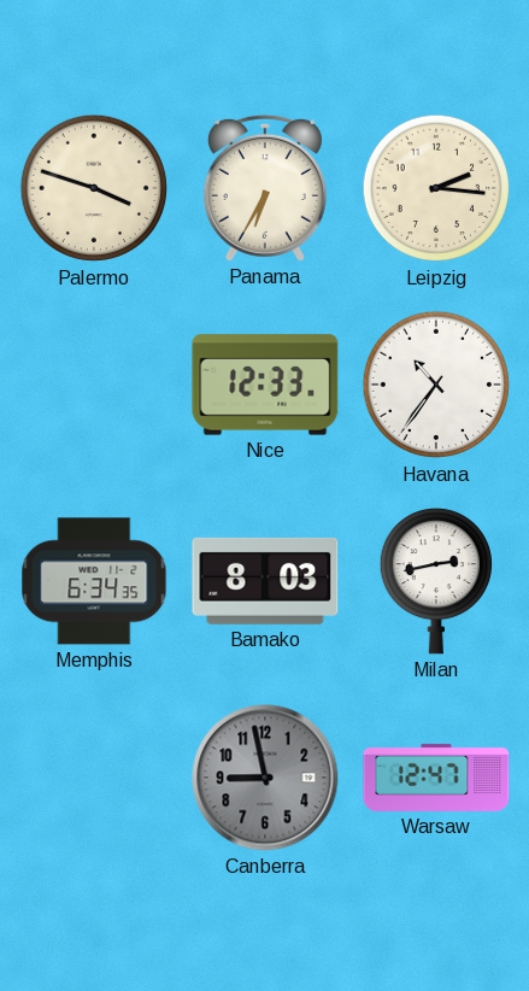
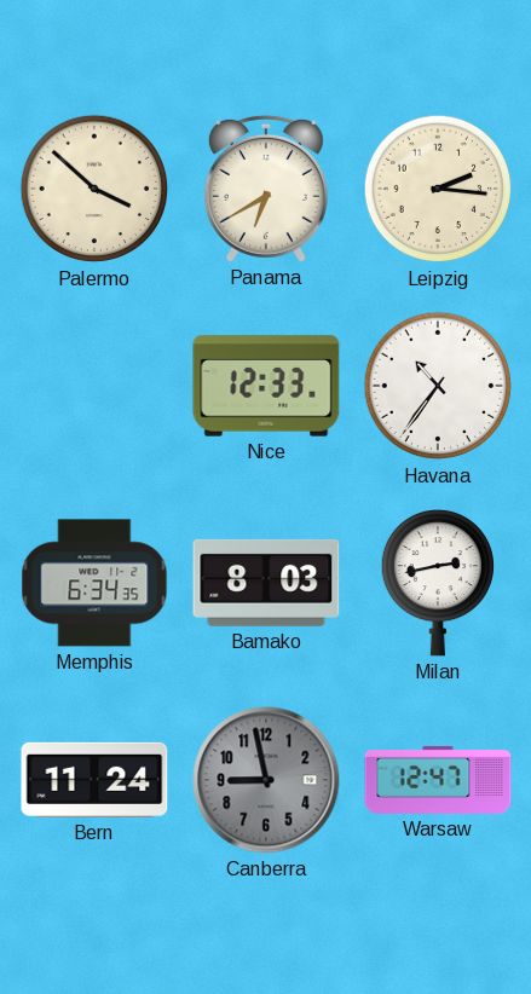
Palermo: 3:48 -> 3:52 (94, 189)
Panama: 6:35 -> 6:40 (266, 189)
Bern: none -> 11:24 (94, 780)
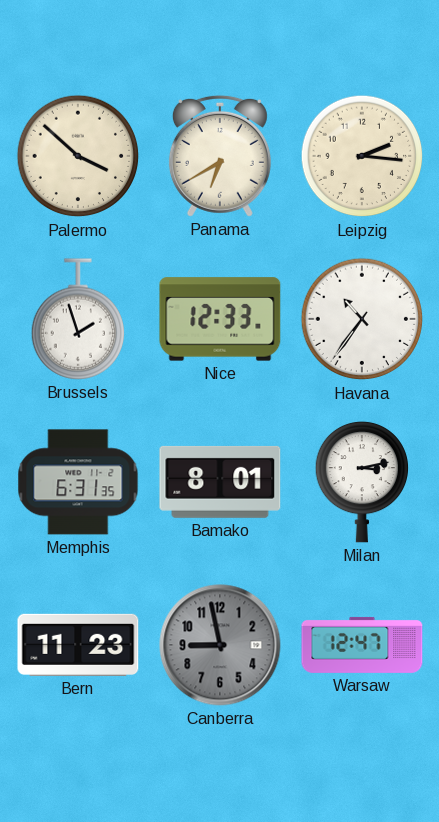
Brussels: none -> 1:57 (77, 319)
Memphis: 6:34 -> 6:31 (78, 482)
Bamako: 8:03 -> 8:01 (220, 482)
Milan: 2:43 -> 3:13 (361, 482)
Bern: 11:24 -> 11:23 (78, 645)
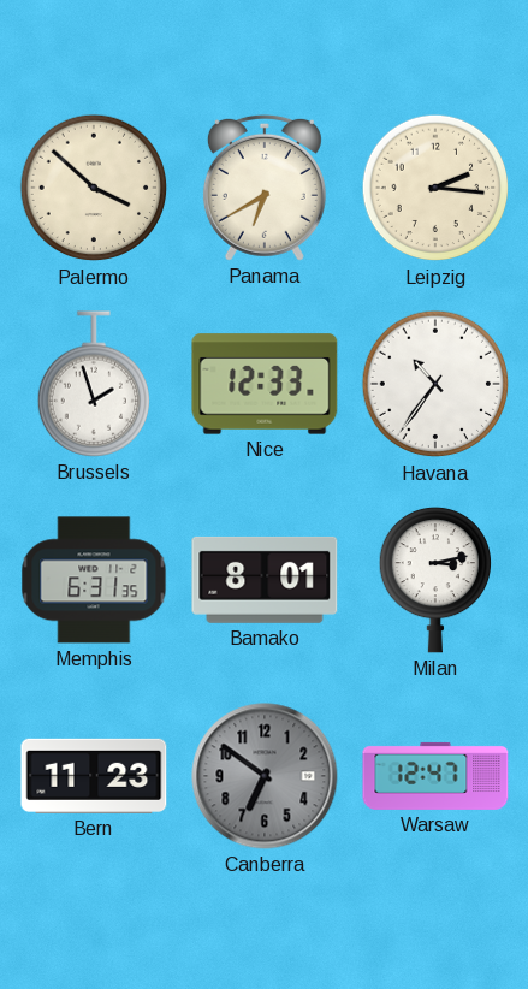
Canberra: 8:58 -> 6:51 (265, 776)
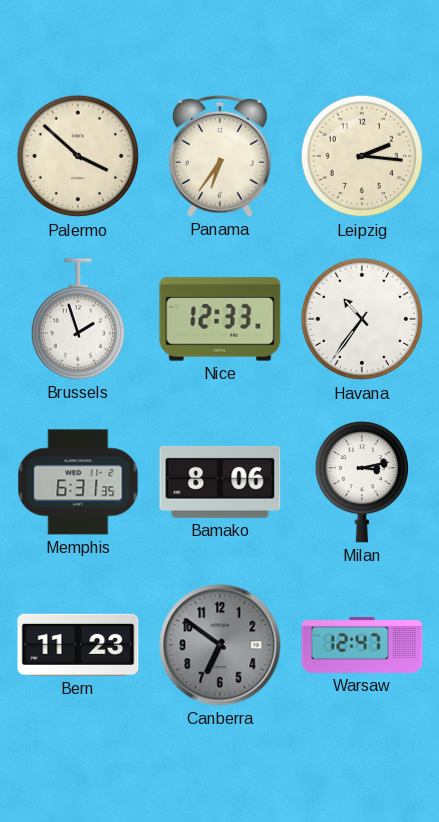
Panama: 6:40 -> 6:36 (220, 156)
Bamako: 8:01 -> 8:06 (220, 482)
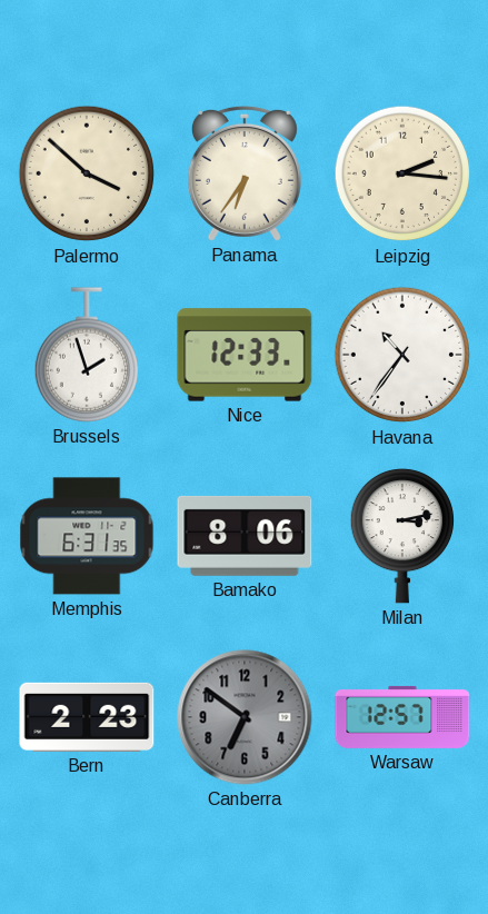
Bern: 11:23 -> 2:23 (87, 717)
Warsaw: 12:47 -> 12:57 (402, 717)
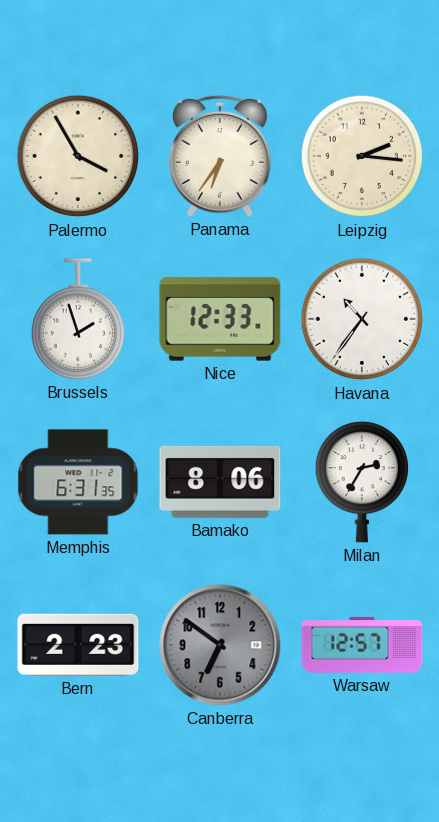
Palermo: 3:52 -> 3:55 (78, 156)
Milan: 3:13 -> 2:35 (361, 482)
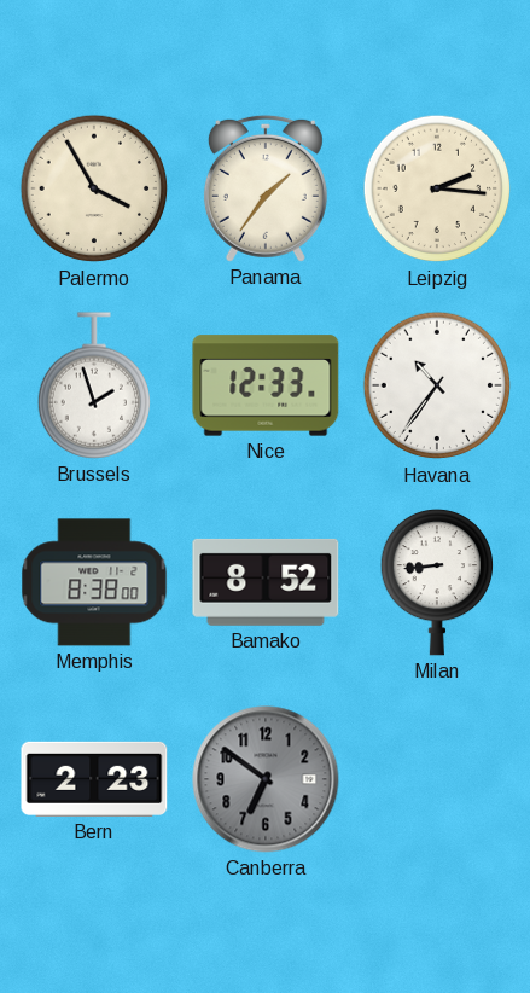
Panama: 6:36 -> 1:36 (266, 188)
Memphis: 6:31 -> 8:38 (94, 582)
Bamako: 8:06 -> 8:52 (266, 582)
Milan: 2:35 -> 8:44 (436, 582)
Warsaw: 12:57 -> none (362, 645)
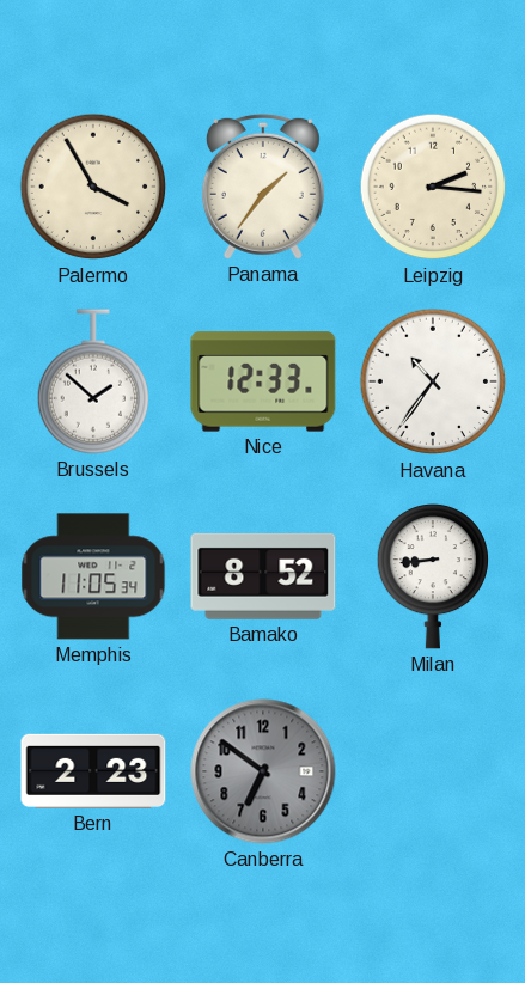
Brussels: 1:57 -> 1:52 (92, 381)
Memphis: 8:38 -> 11:05 (93, 576)
